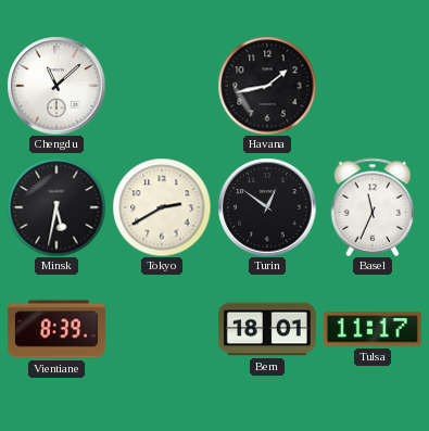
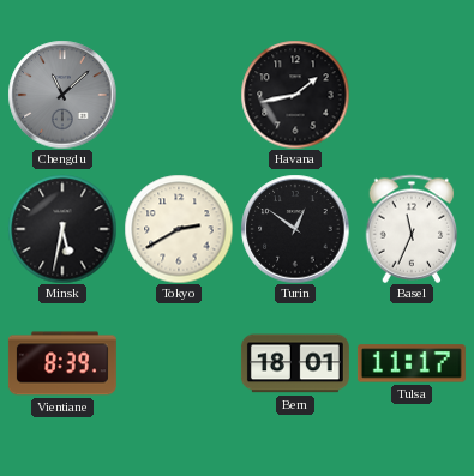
Chengdu dial: white -> grey (62, 95)
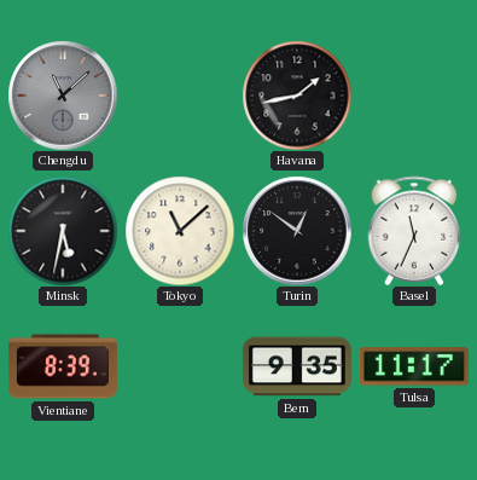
Tokyo: 2:40 -> 11:08 (180, 231)
Bern: 18:01 -> 9:35 (297, 366)
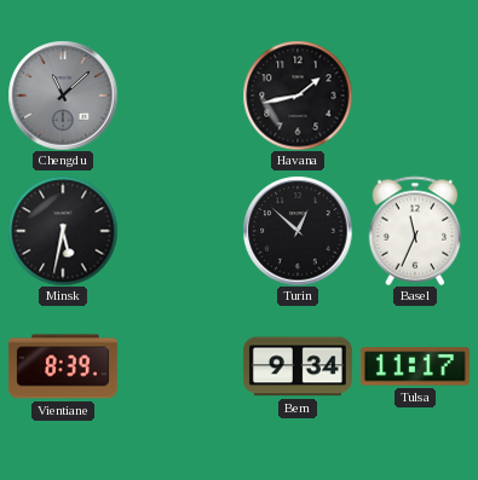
Tokyo: 11:08 -> none (180, 231)
Turin: 12:51 -> 12:52 (298, 231)
Bern: 9:35 -> 9:34 (298, 366)
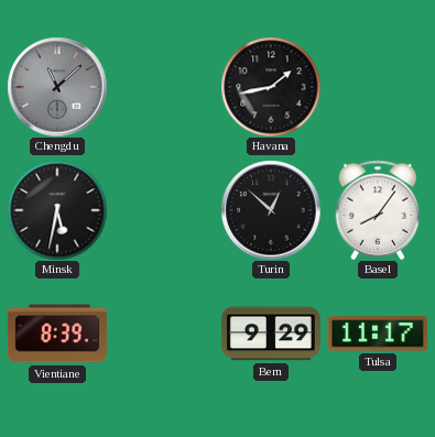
Basel: 11:34 -> 8:06 (378, 210)
Bern: 9:34 -> 9:29 (271, 334)
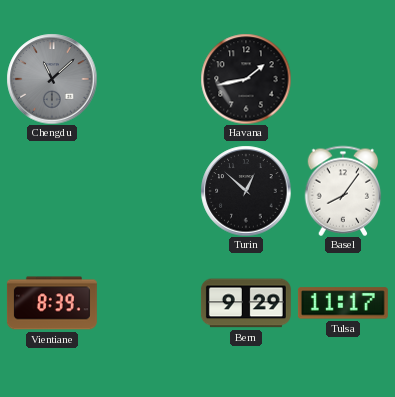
Minsk: 5:32 -> none (57, 210)
